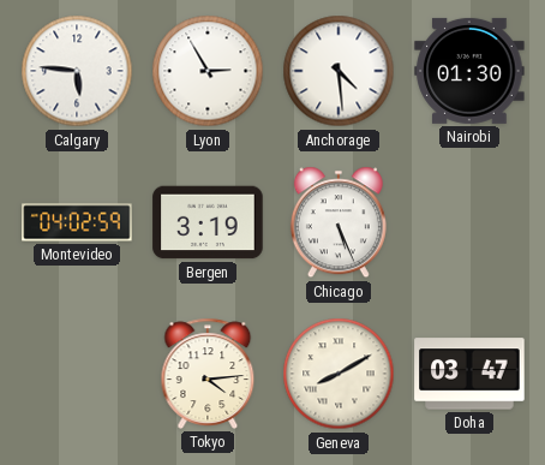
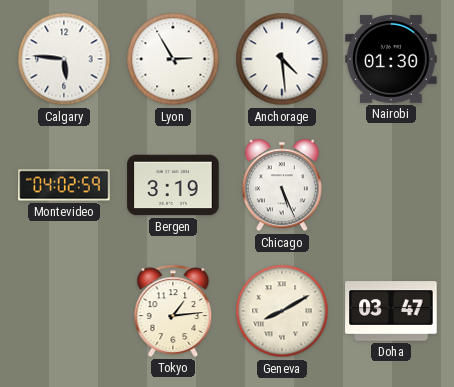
Tokyo: 4:14 -> 1:14 (173, 311)
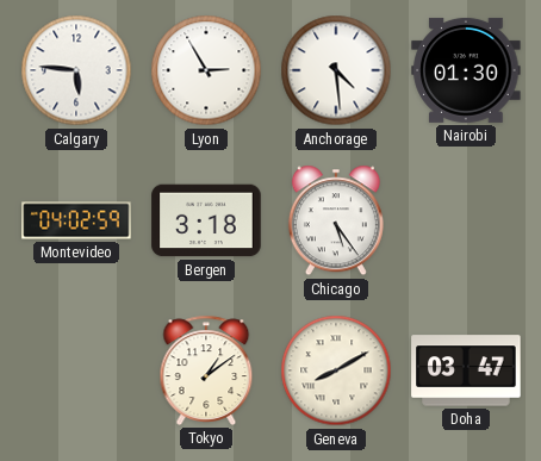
Bergen: 3:19 -> 3:18 (206, 220)
Chicago: 5:26 -> 5:24 (336, 220)
Tokyo: 1:14 -> 1:09 (206, 370)
